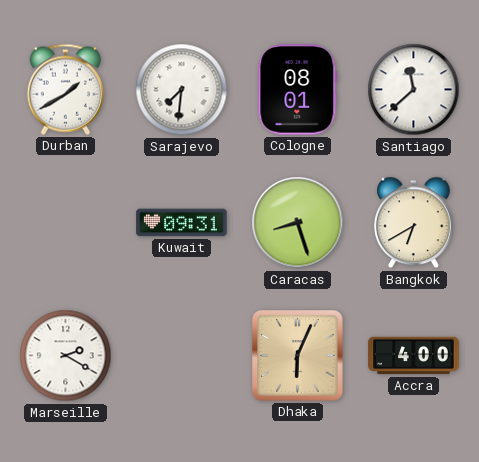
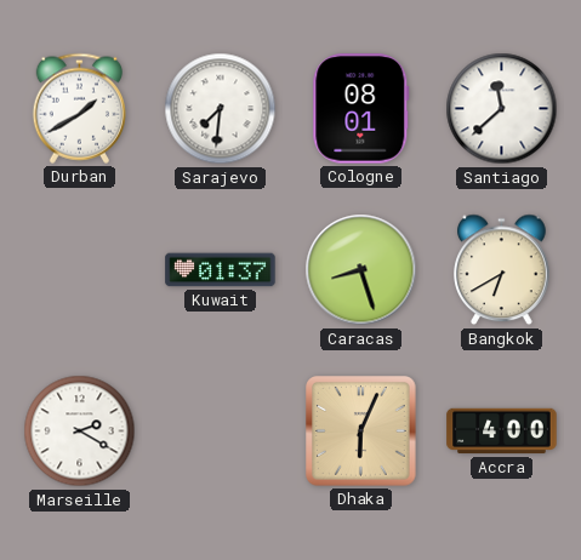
Kuwait: 09:31 -> 01:37 (221, 270)
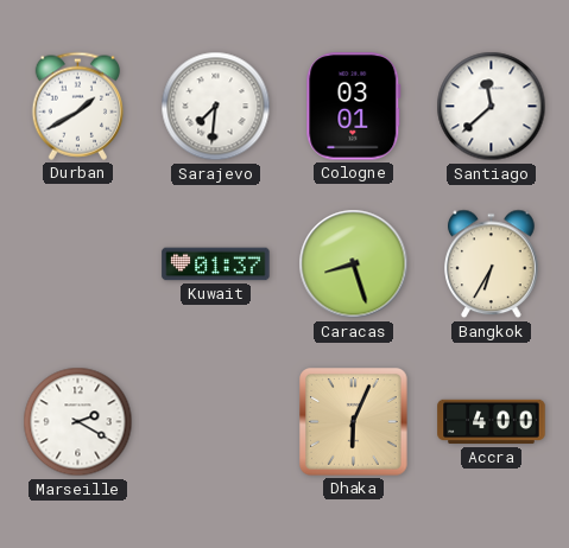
Cologne: 08:01 -> 03:01 (354, 107)
Bangkok: 6:40 -> 6:35 (492, 265)
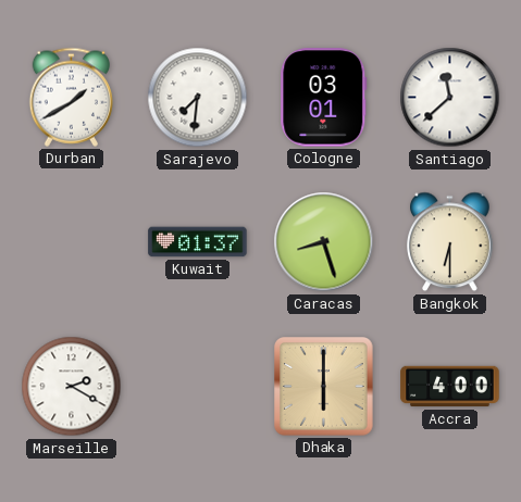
Bangkok: 6:35 -> 6:30 (450, 242)
Dhaka: 6:04 -> 6:00 (324, 387)
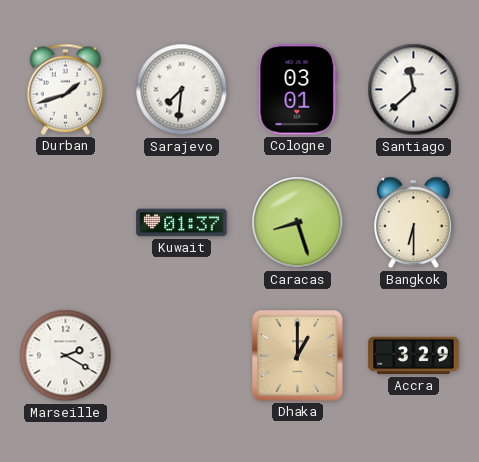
Durban: 1:40 -> 1:42 (65, 89)
Dhaka: 6:00 -> 1:00 (298, 356)
Accra: 4:00 -> 3:29 (414, 356)
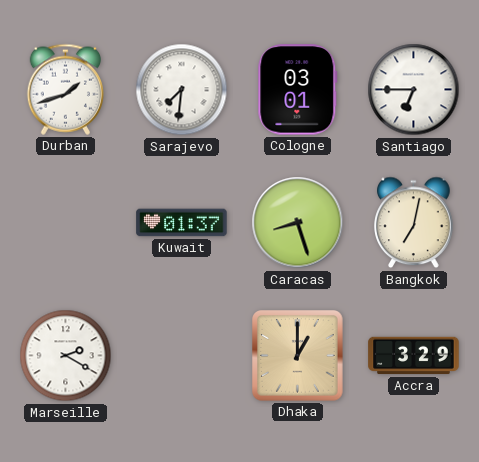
Santiago: 11:38 -> 6:45 (414, 90)
Bangkok: 6:30 -> 7:02 (414, 223)
